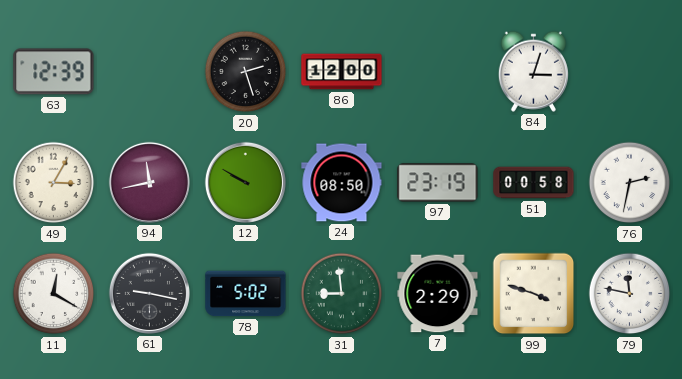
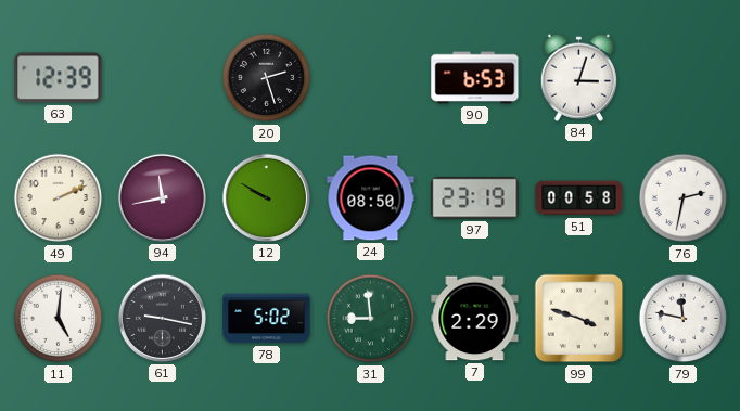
86: 12:00 -> none (342, 72)
90: none -> 6:53 (475, 78)
49: 3:05 -> 2:11 (59, 198)
11: 12:20 -> 5:01 (59, 319)
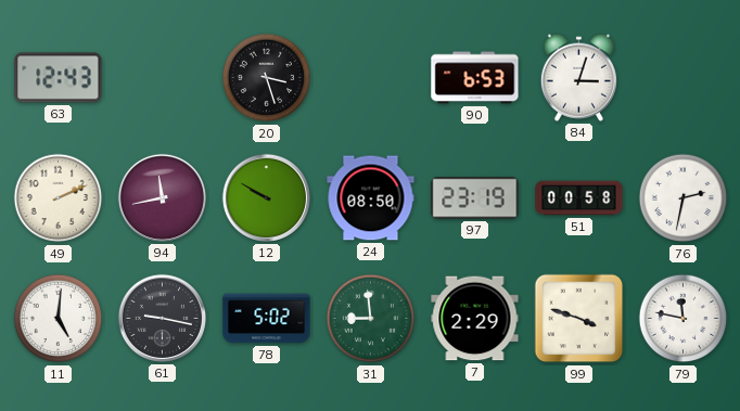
63: 12:39 -> 12:43 (59, 78)
20: 2:27 -> 3:27 (267, 78)
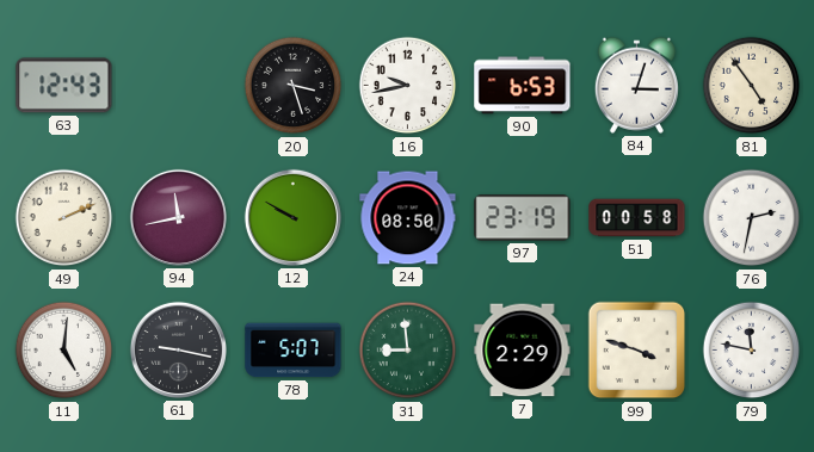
16: none -> 9:43 (408, 86)
81: none -> 4:54 (752, 86)
78: 5:02 -> 5:07 (294, 351)
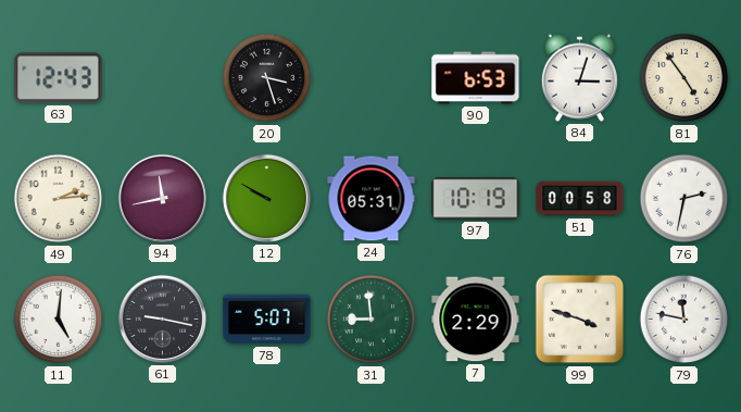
16: 9:43 -> none (408, 86)
49: 2:11 -> 2:14 (59, 199)
24: 08:50 -> 05:31 (372, 199)
97: 23:19 -> 10:19 (476, 199)
